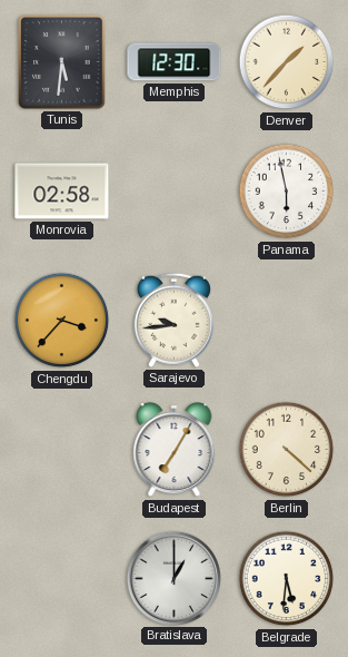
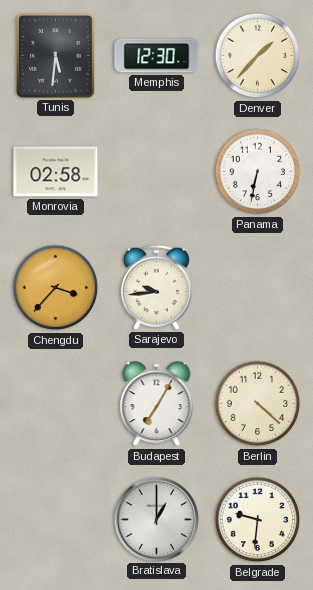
Panama: 5:58 -> 6:32 (258, 172)
Belgrade: 5:31 -> 9:31 (258, 520)
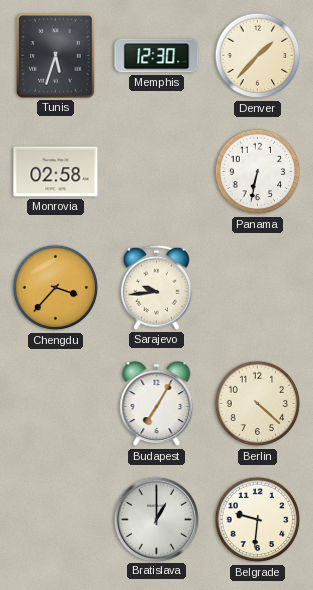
Tunis: 5:31 -> 5:33 (56, 56)
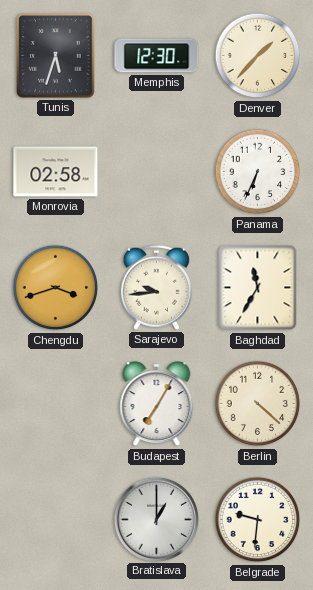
Panama: 6:32 -> 6:34 (258, 172)
Chengdu: 3:37 -> 3:42 (56, 288)
Baghdad: none -> 11:35 (258, 288)
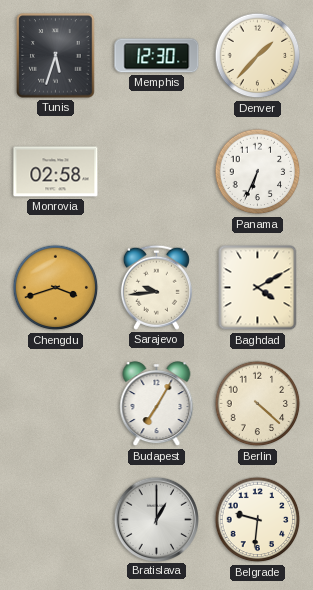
Baghdad: 11:35 -> 4:10 (258, 288)
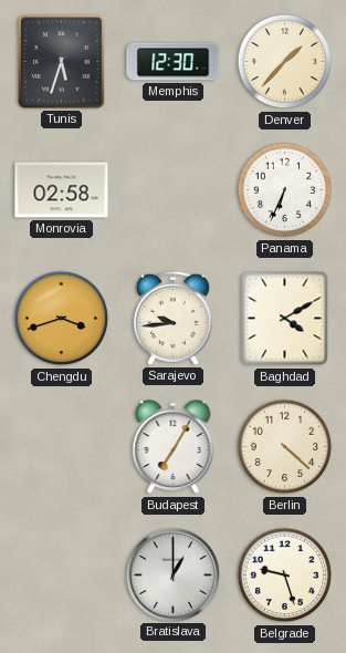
Belgrade: 9:31 -> 9:27 (285, 576)
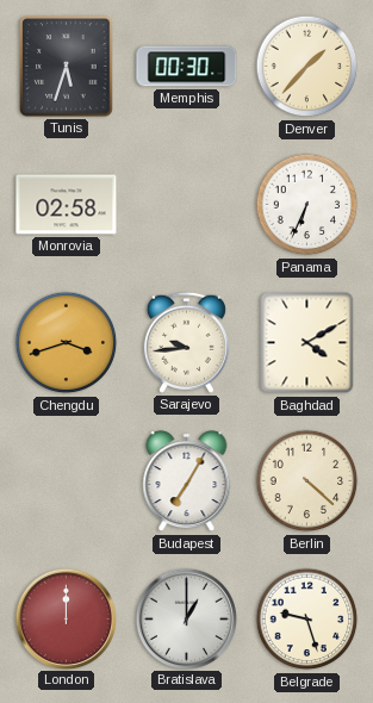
Memphis: 12:30 -> 00:30 (187, 67)
London: none -> 12:00 (66, 618)
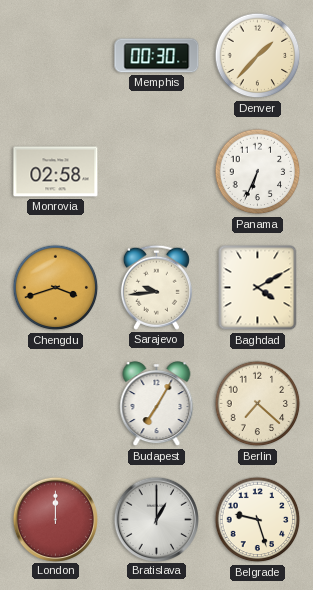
Tunis: 5:33 -> none (67, 67)
Berlin: 4:22 -> 7:22 (258, 404)
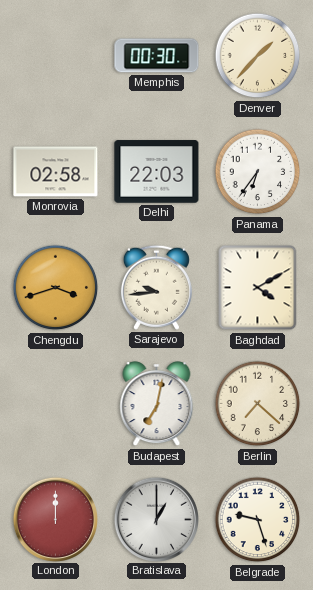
Delhi: none -> 22:03 (157, 172)
Panama: 6:34 -> 6:36 (258, 172)
Budapest: 7:05 -> 7:02 (157, 404)
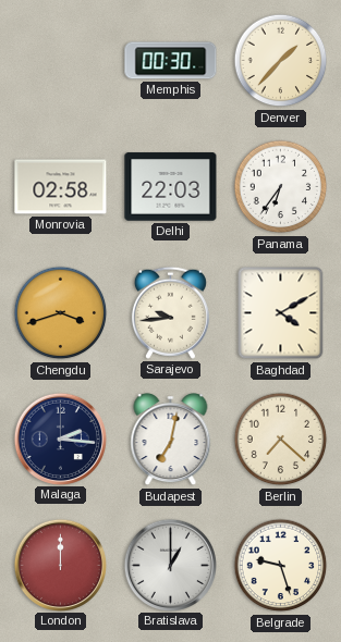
Malaga: none -> 2:16 (60, 439)
